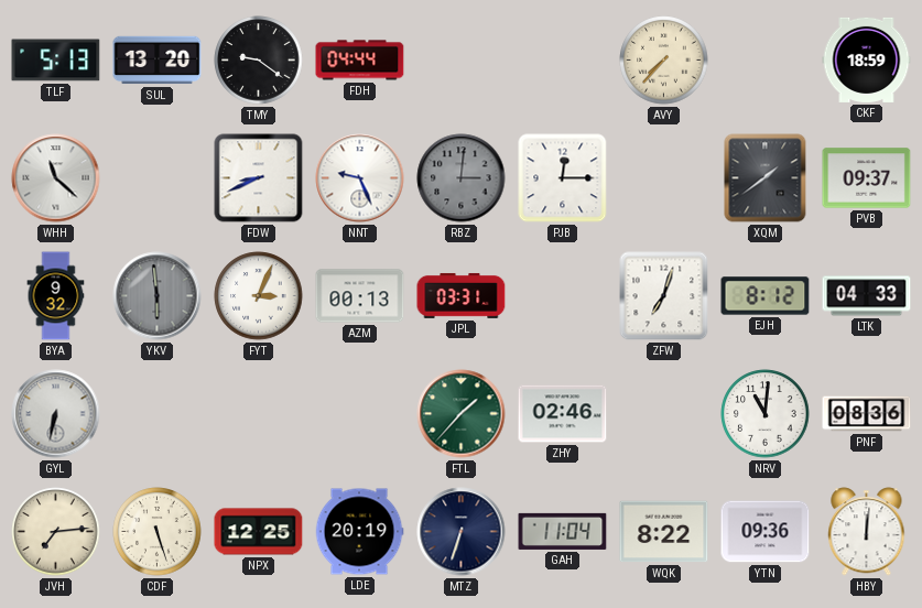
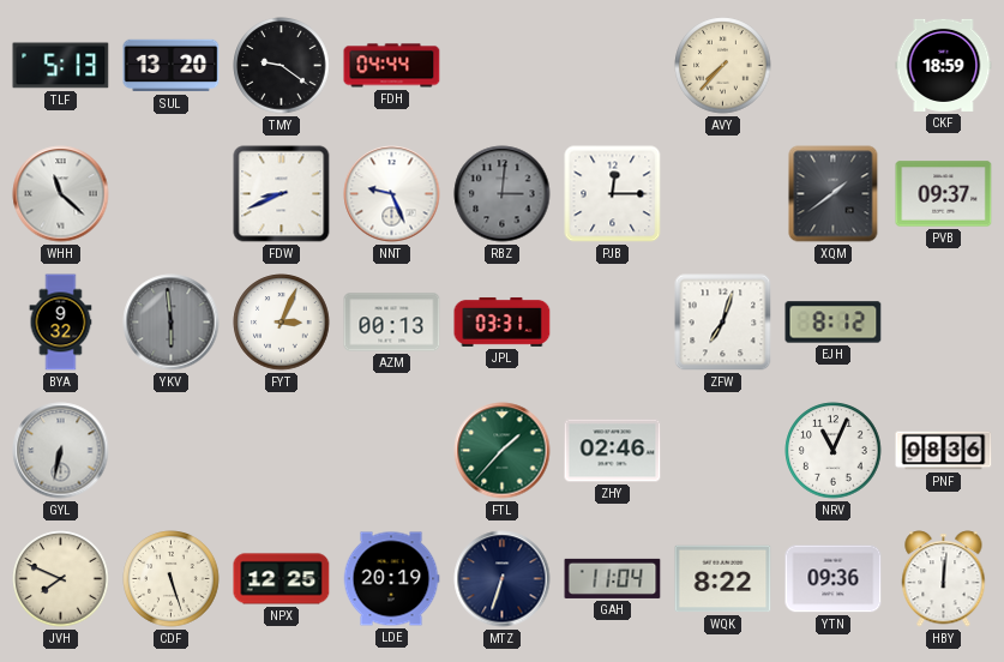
LTK: 04:33 -> none (867, 296)
NRV: 11:01 -> 11:04 (834, 451)
JVH: 7:14 -> 7:49 (61, 579)
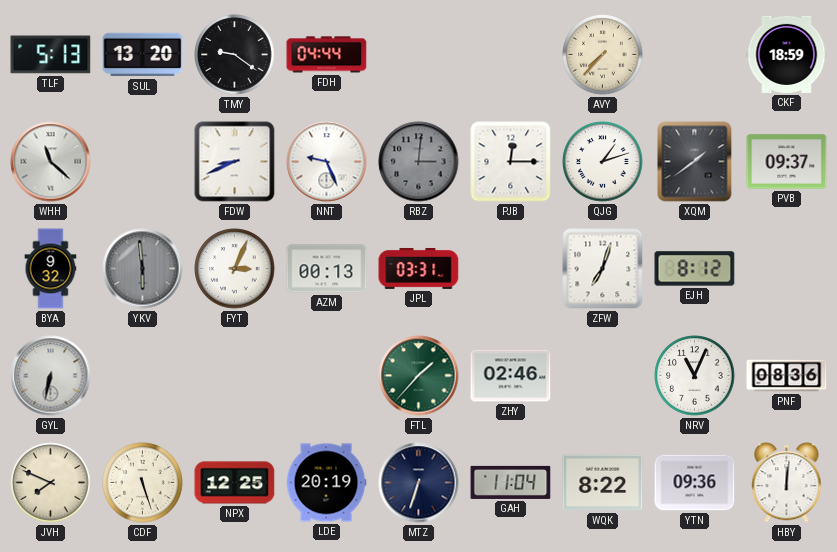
QJG: none -> 1:12 (603, 162)
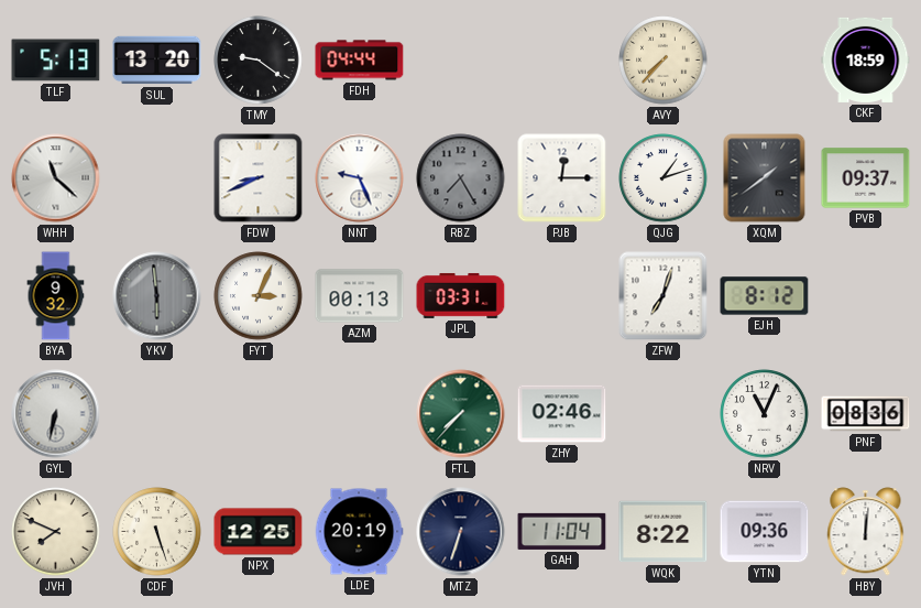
RBZ: 3:01 -> 7:25 (461, 178)
FTL: 1:37 -> 7:37 (461, 414)
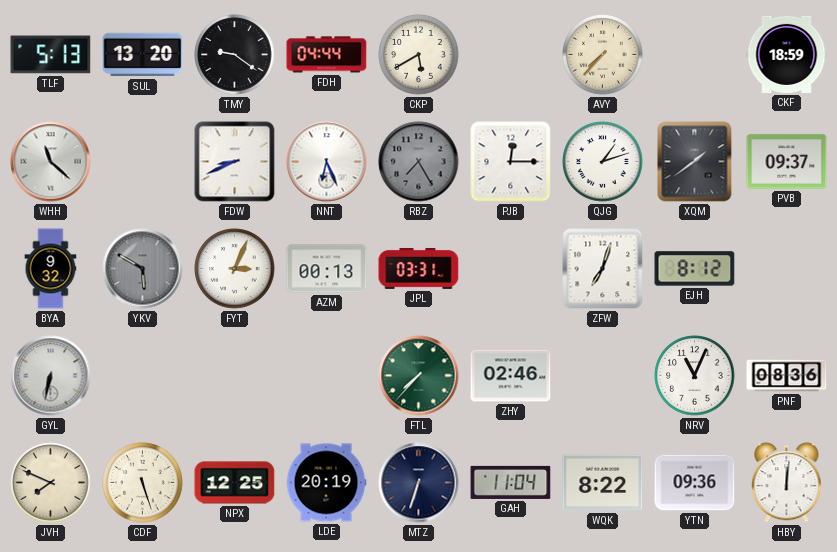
CKP: none -> 5:40 (419, 55)
NNT: 9:26 -> 6:26 (327, 162)
YKV: 5:59 -> 5:50 (143, 269)
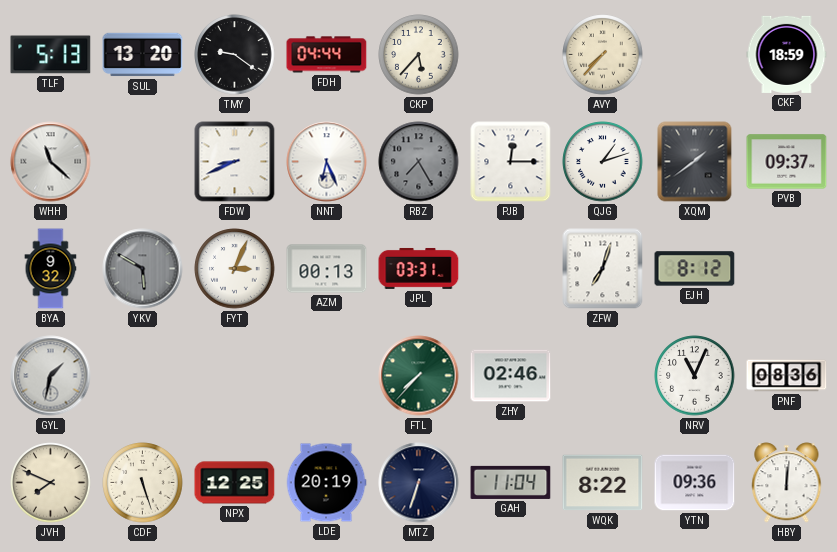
CKP: 5:40 -> 5:37 (419, 55)
GYL: 6:32 -> 1:32 (51, 376)
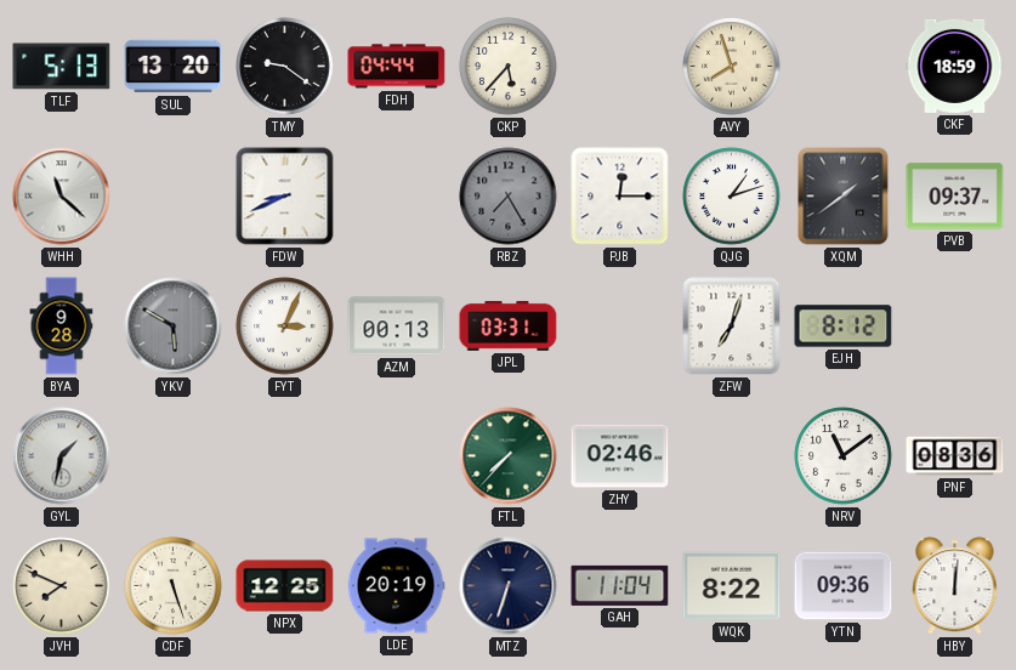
AVY: 7:37 -> 7:57 (732, 67)
NNT: 6:26 -> none (327, 162)
BYA: 9:32 -> 9:28 (62, 327)
NRV: 11:04 -> 11:09 (844, 456)
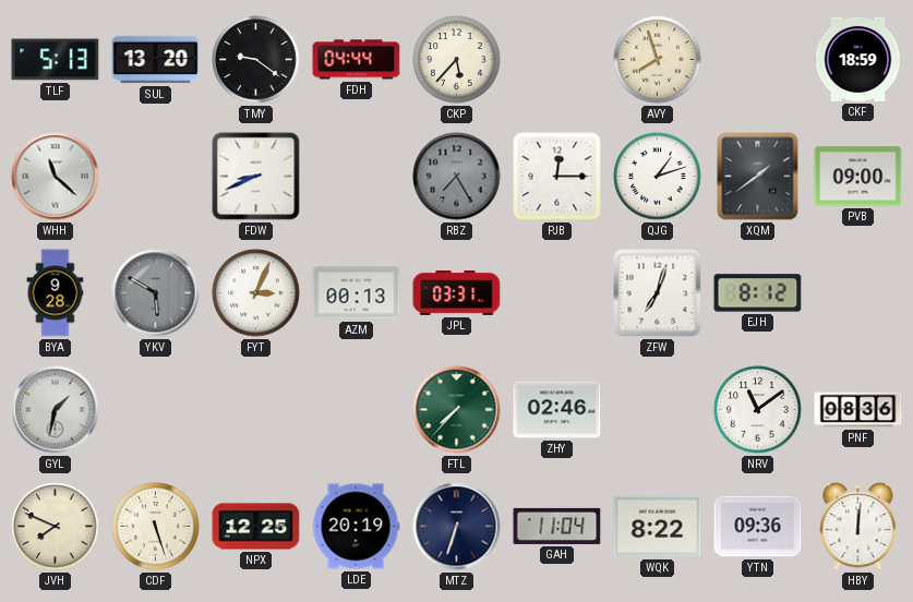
PVB: 09:37 -> 09:00 (858, 177)
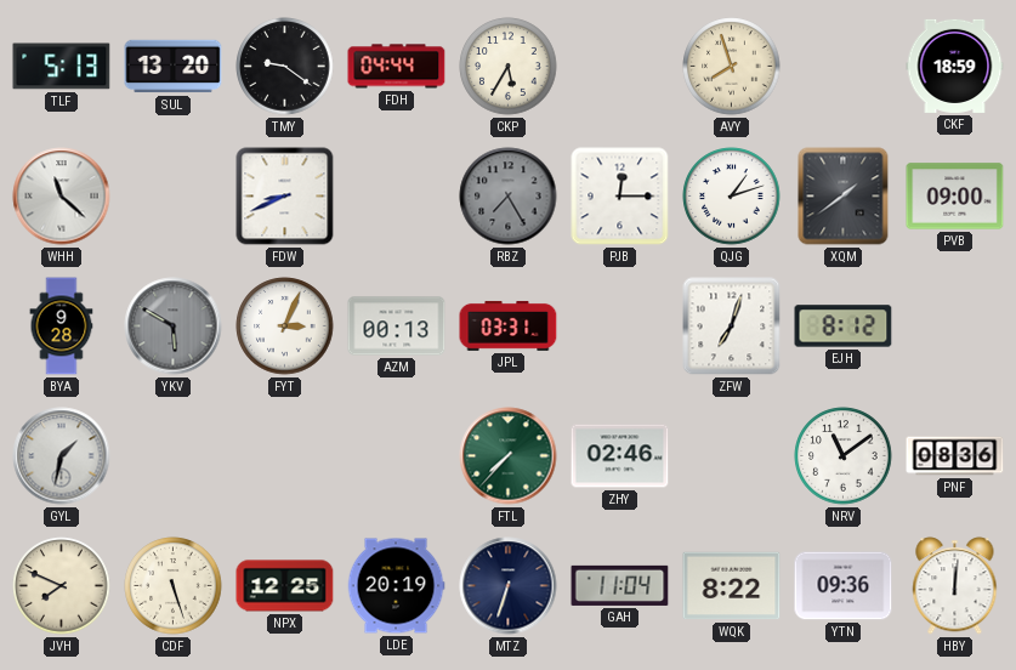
CKP: 5:37 -> 5:35 (509, 67)
